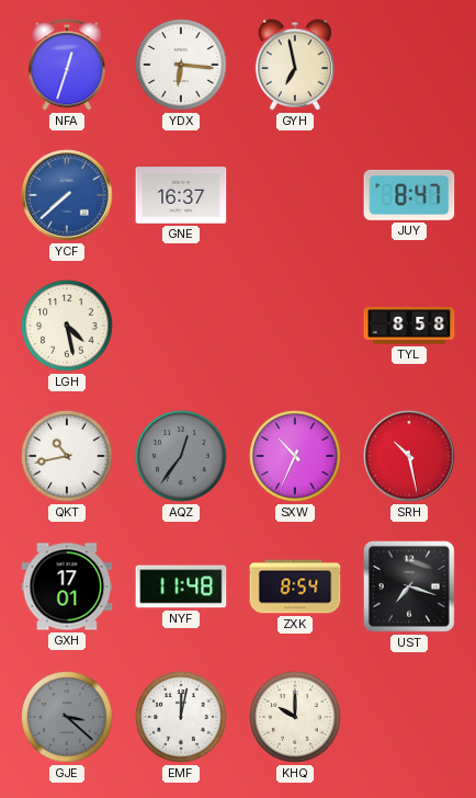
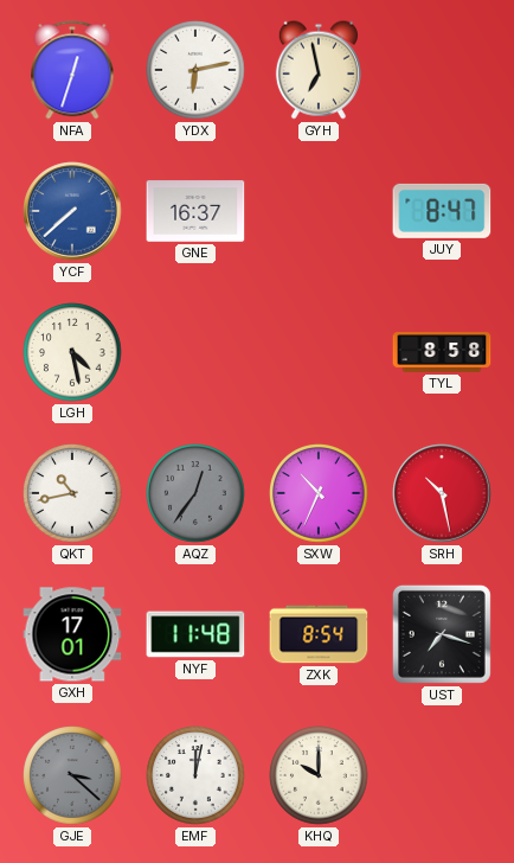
YDX: 6:16 -> 6:13 (195, 70)
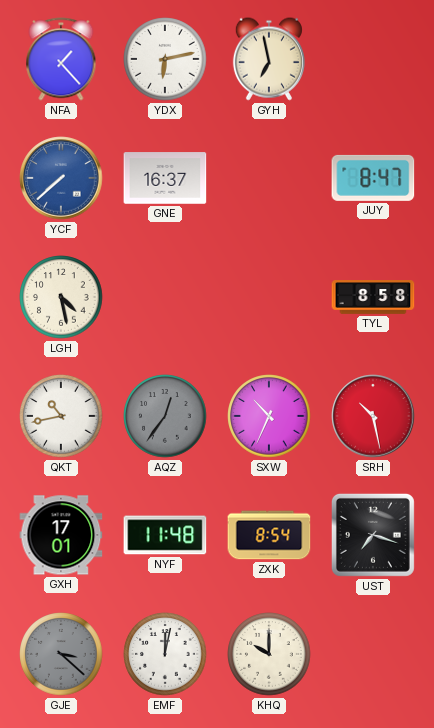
NFA: 12:33 -> 1:23 (61, 59)
